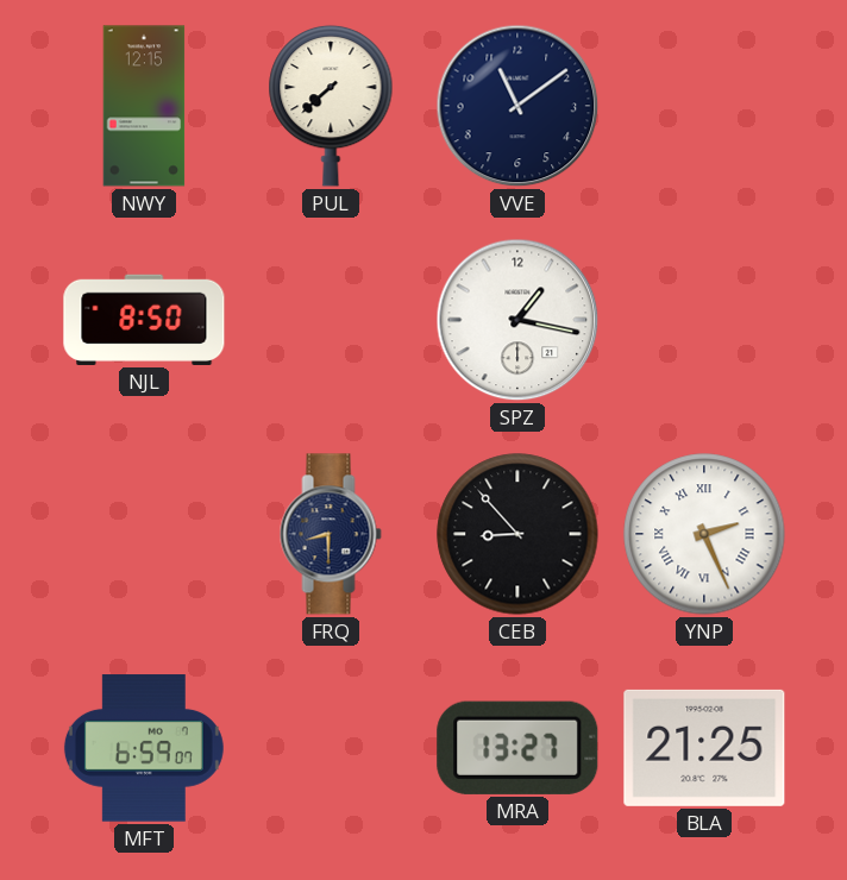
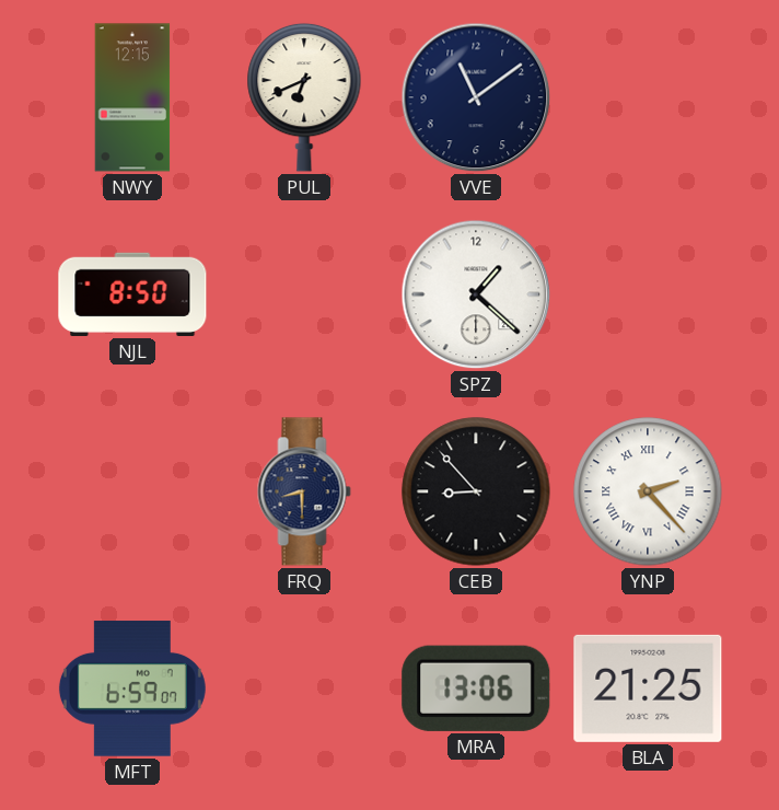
PUL: 7:38 -> 6:41 (304, 97)
SPZ: 1:17 -> 1:22 (476, 294)
YNP: 2:26 -> 2:23 (648, 491)
MRA: 13:27 -> 13:06 (476, 688)
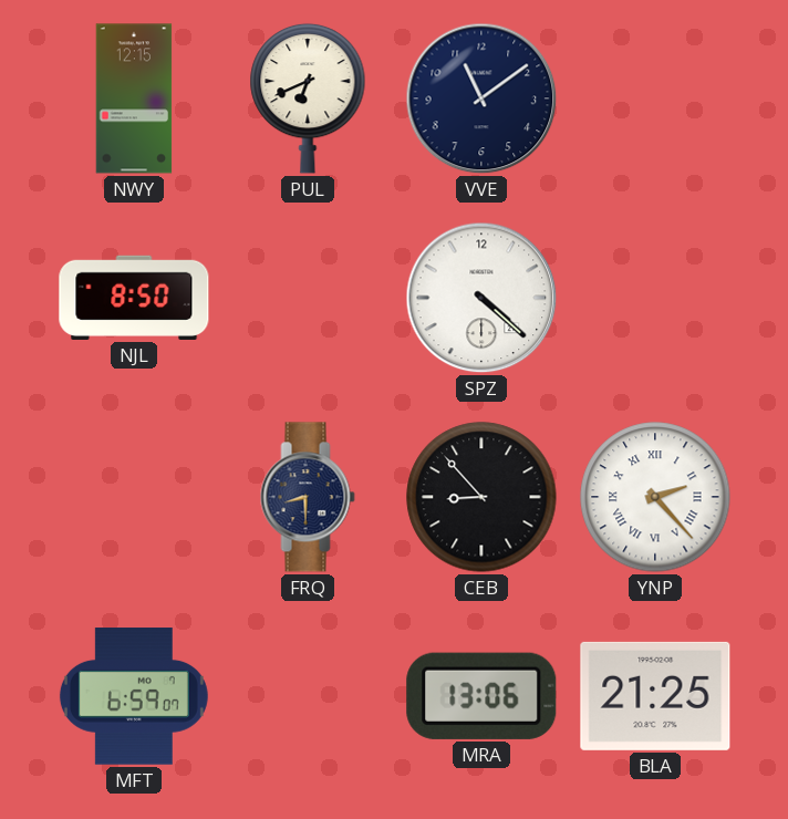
SPZ: 1:22 -> 4:22 (481, 298)
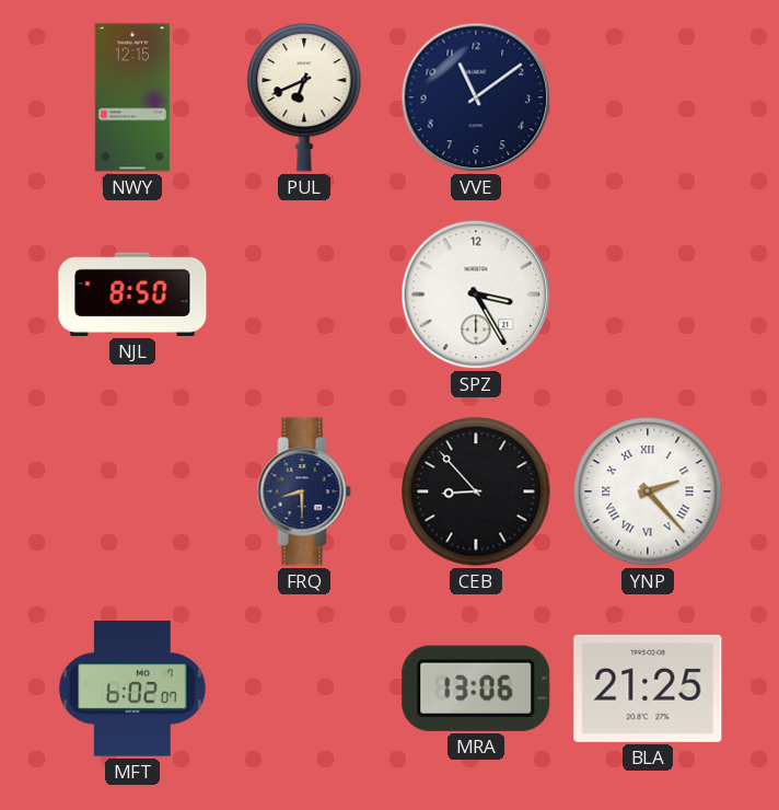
SPZ: 4:22 -> 3:25 (476, 294)
MFT: 6:59 -> 6:02 (132, 688)
